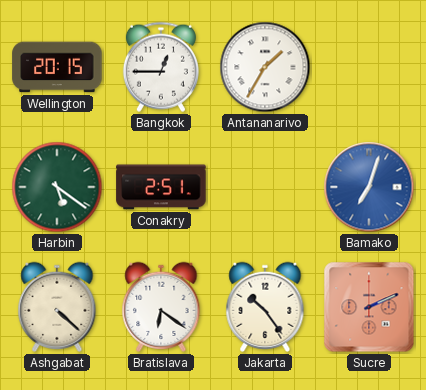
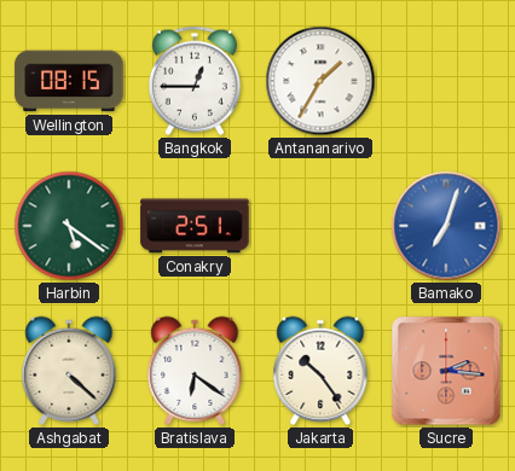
Wellington: 20:15 -> 08:15 (69, 81)
Sucre: 2:11 -> 2:16 (446, 371)
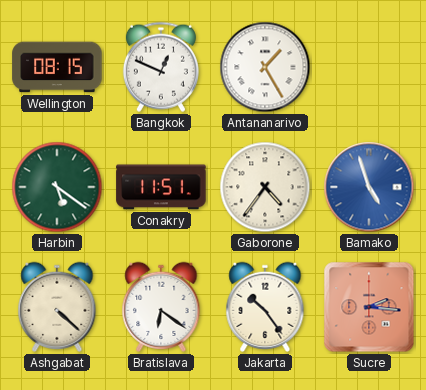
Bangkok: 12:45 -> 12:49 (161, 67)
Antananarivo: 1:35 -> 1:25 (265, 67)
Conakry: 2:51 -> 11:51 (161, 187)
Gaborone: none -> 4:36 (265, 187)
Bamako: 7:03 -> 4:57 (369, 187)
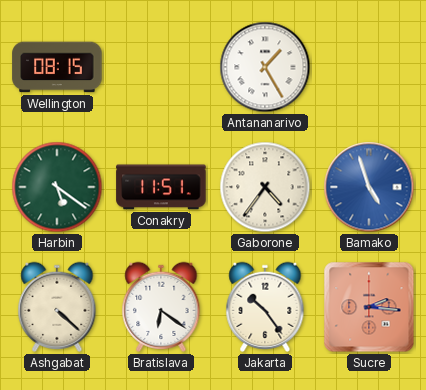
Bangkok: 12:49 -> none (161, 67)
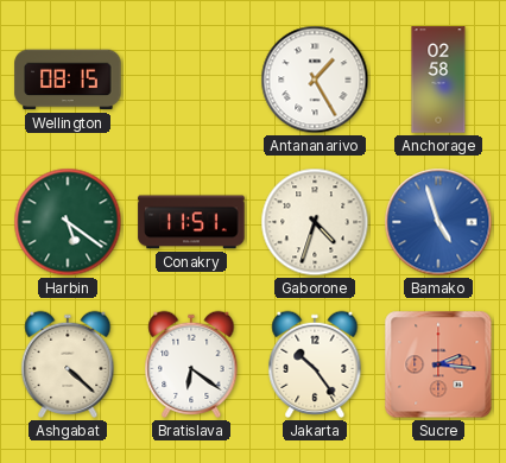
Anchorage: none -> 02:58 (438, 80)
Gaborone: 4:36 -> 4:33 (315, 222)
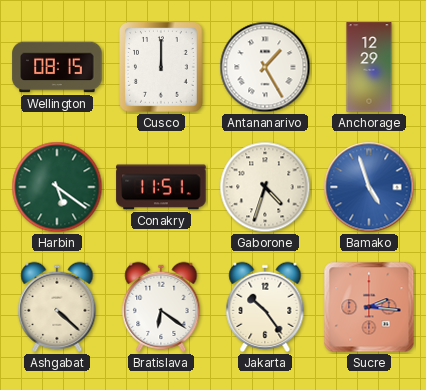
Cusco: none -> 12:00 (162, 68)
Anchorage: 02:58 -> 12:29 (369, 67)
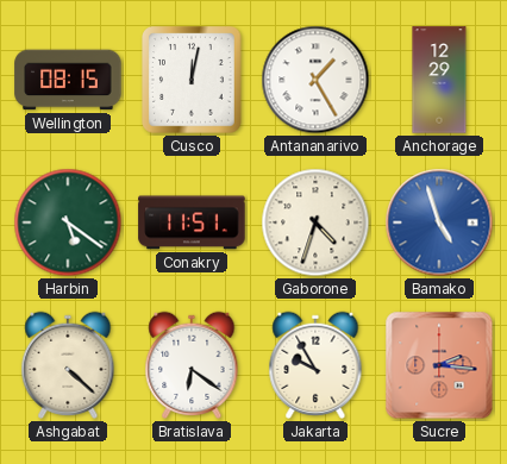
Cusco: 12:00 -> 12:02 (193, 81)
Jakarta: 10:24 -> 9:55 (315, 365)
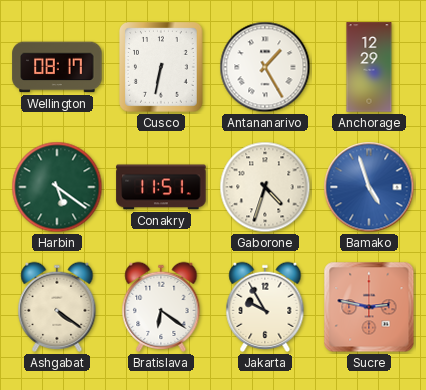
Wellington: 08:15 -> 08:17 (57, 67)
Cusco: 12:02 -> 6:32 (162, 68)
Ashgabat: 4:22 -> 4:21 (57, 307)
Sucre: 2:16 -> 2:47 (369, 307)
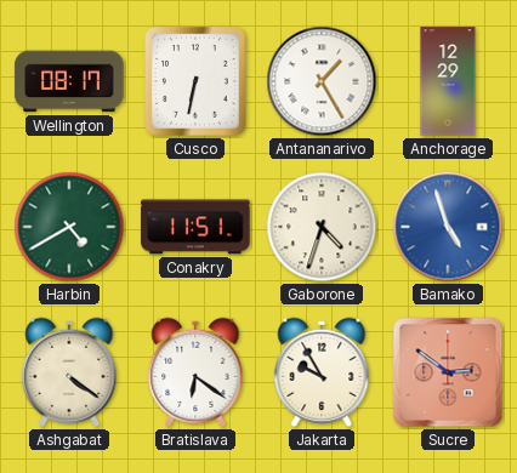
Harbin: 5:21 -> 4:40 (69, 227)
Sucre: 2:47 -> 2:51 (448, 372)
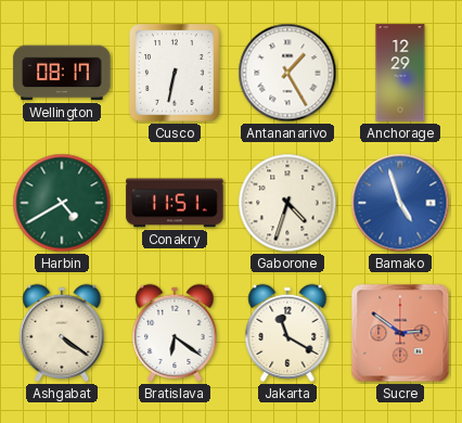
Jakarta: 9:55 -> 11:20 (287, 333)
